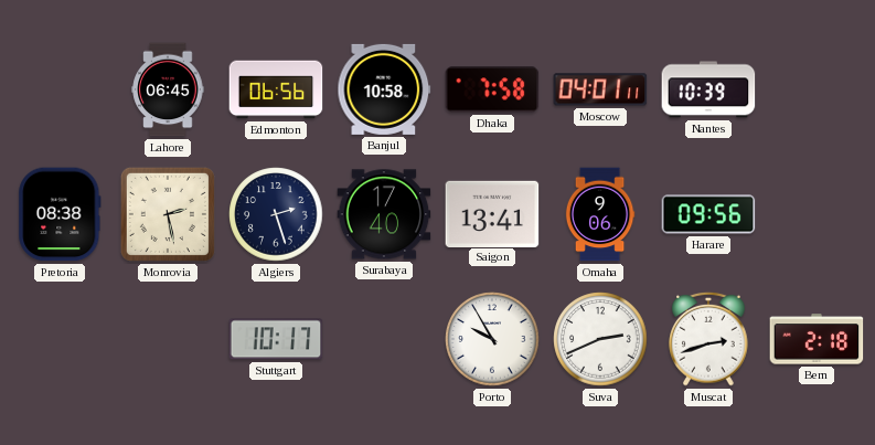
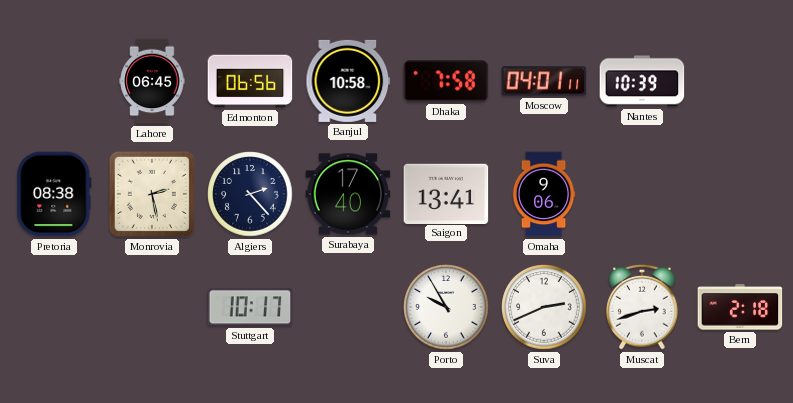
Algiers: 2:27 -> 2:23 (250, 194)
Harare: 09:56 -> none (708, 214)
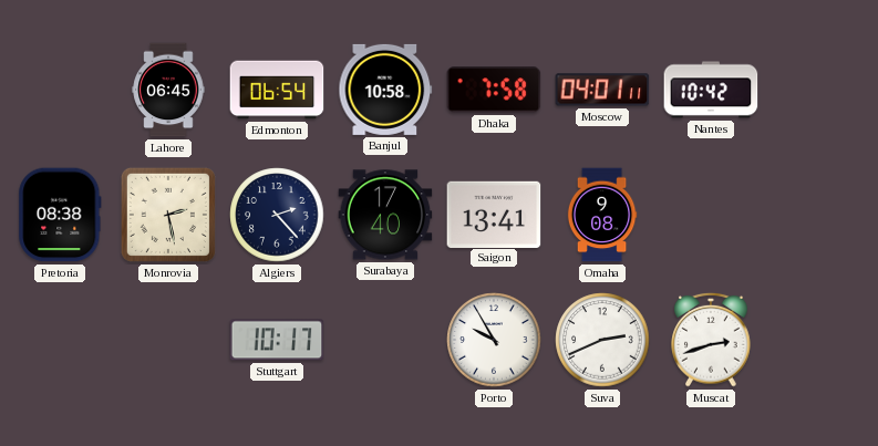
Edmonton: 06:56 -> 06:54 (277, 90)
Nantes: 10:39 -> 10:42 (711, 90)
Omaha: 9:06 -> 9:08 (602, 215)
Bern: 2:18 -> none (740, 307)
